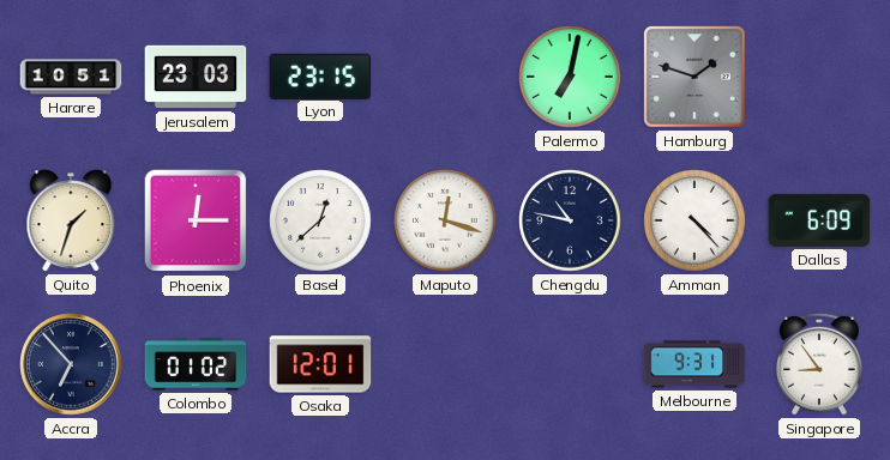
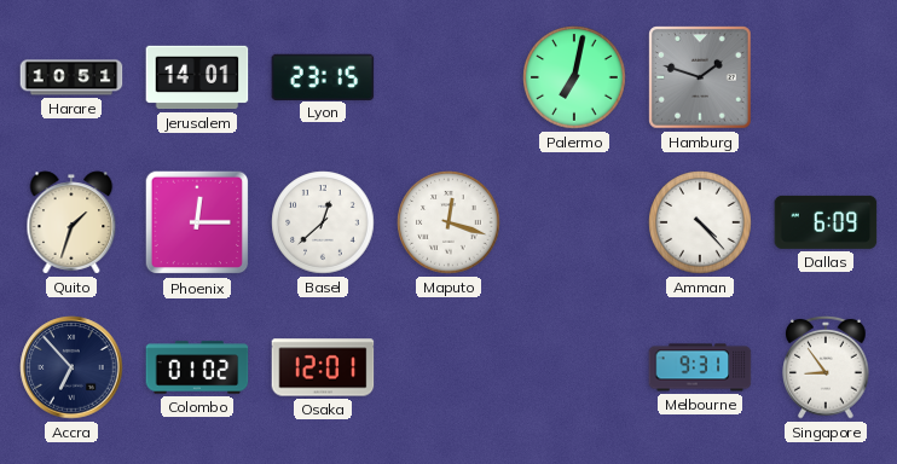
Jerusalem: 23:03 -> 14:01 (197, 77)
Chengdu: 10:47 -> none (570, 220)
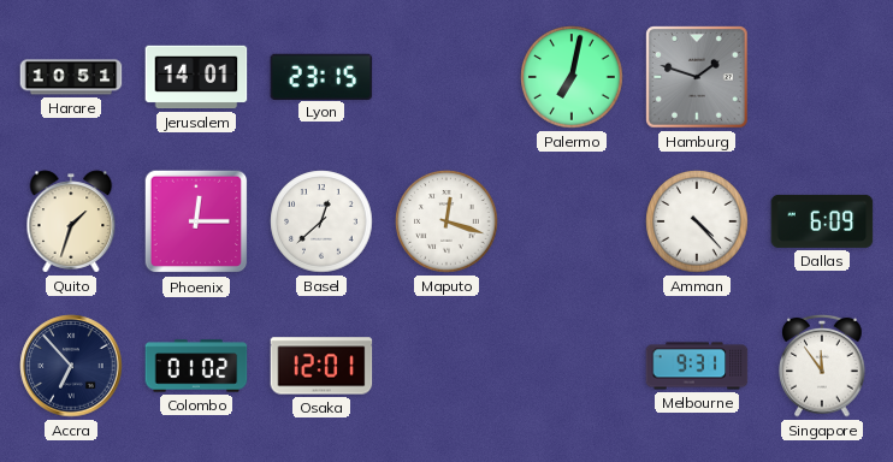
Singapore: 8:54 -> 11:54 (822, 366)
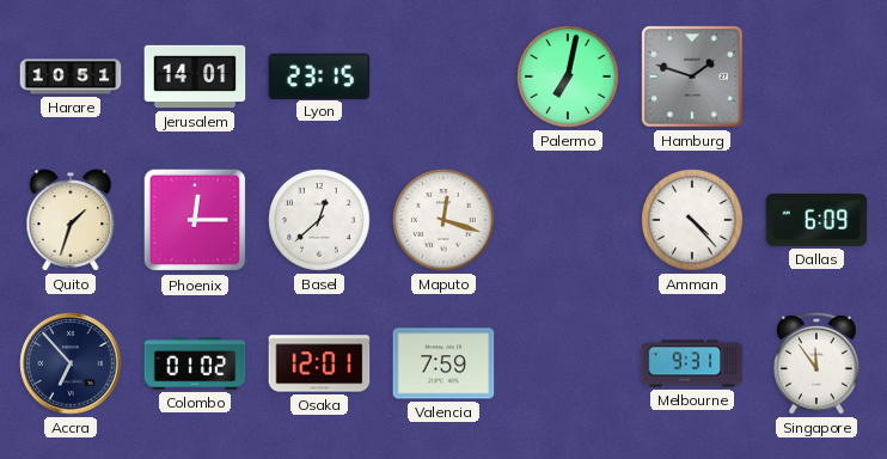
Valencia: none -> 7:59 (443, 363)
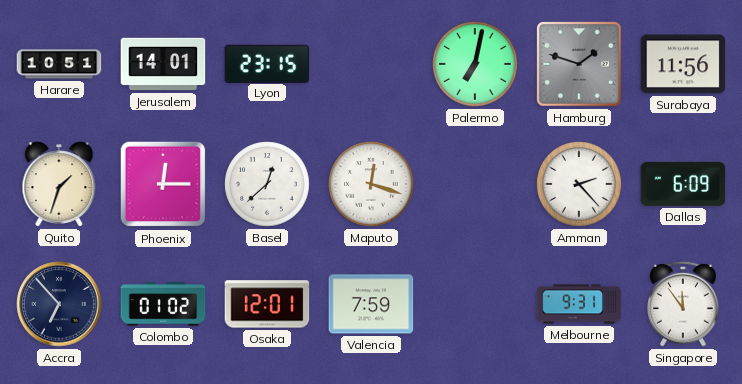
Surabaya: none -> 11:56 (683, 64)
Amman: 4:23 -> 2:23 (579, 184)
